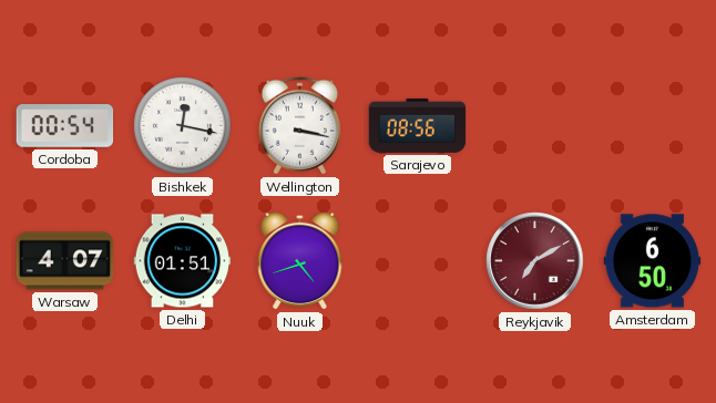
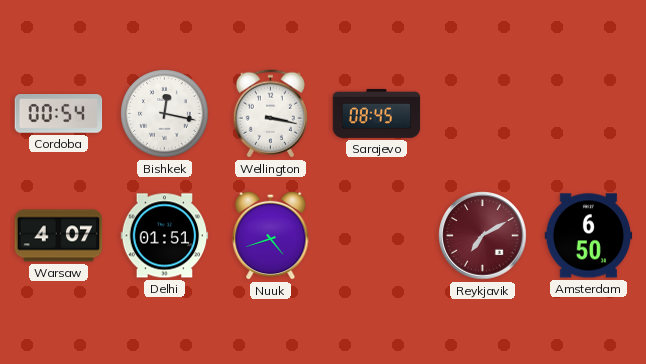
Sarajevo: 08:56 -> 08:45 (377, 113)
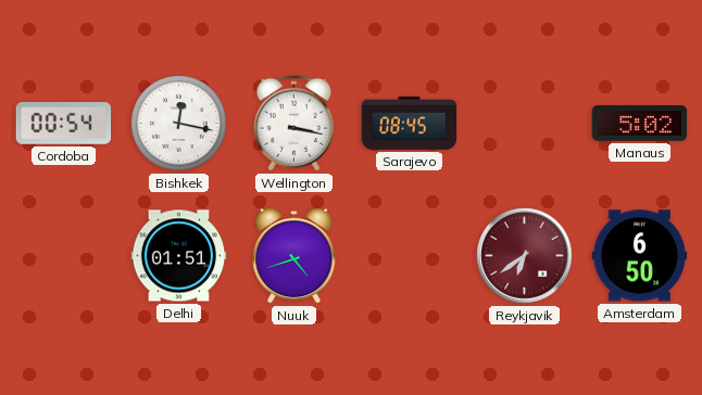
Manaus: none -> 5:02 (640, 124)
Warsaw: 4:07 -> none (59, 236)
Reykjavik: 7:10 -> 6:39 (525, 256)
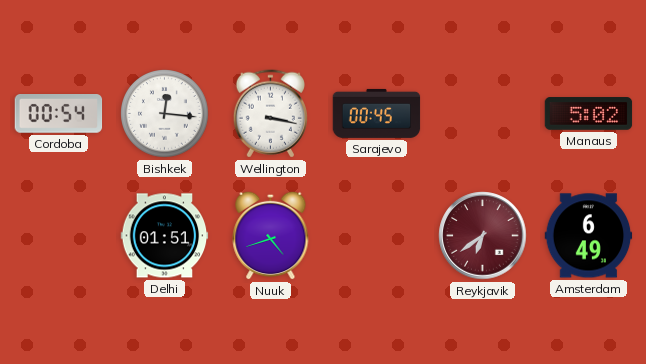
Bishkek: 12:17 -> 12:16 (165, 114)
Sarajevo: 08:45 -> 00:45 (377, 113)
Amsterdam: 6:50 -> 6:49 (589, 236)
